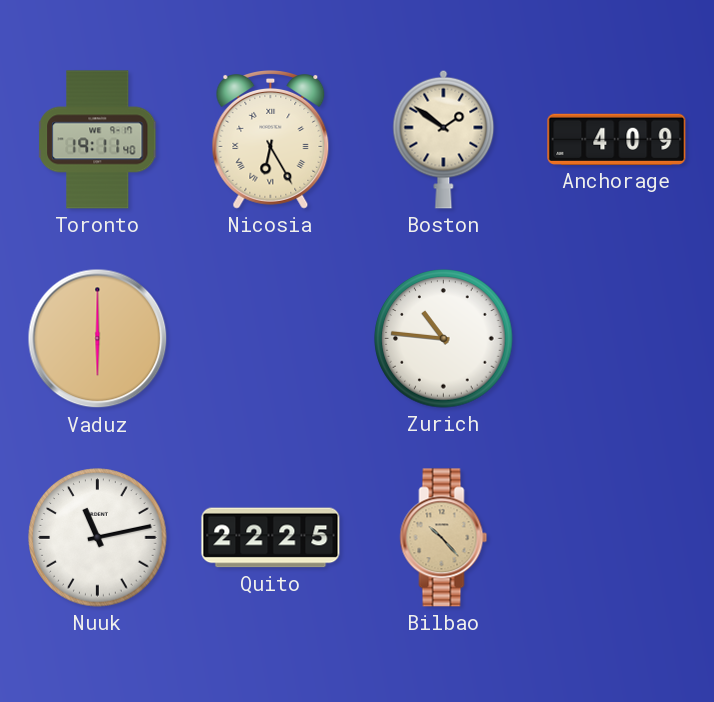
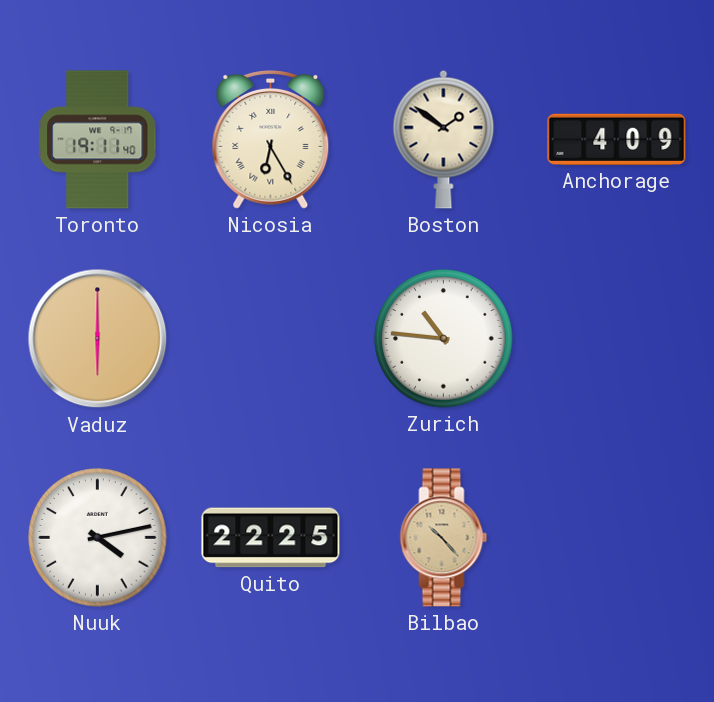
Nuuk: 11:13 -> 4:13 (98, 538)
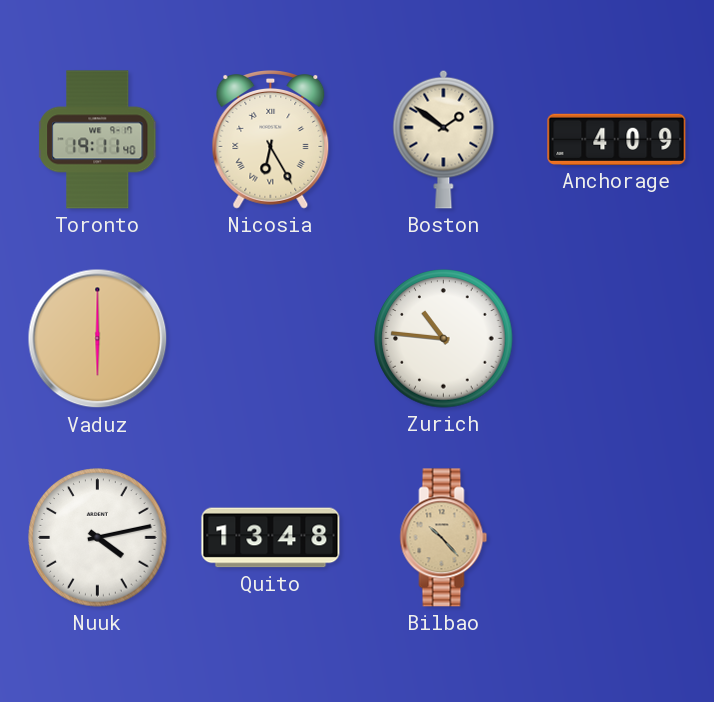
Quito: 22:25 -> 13:48 (271, 538)
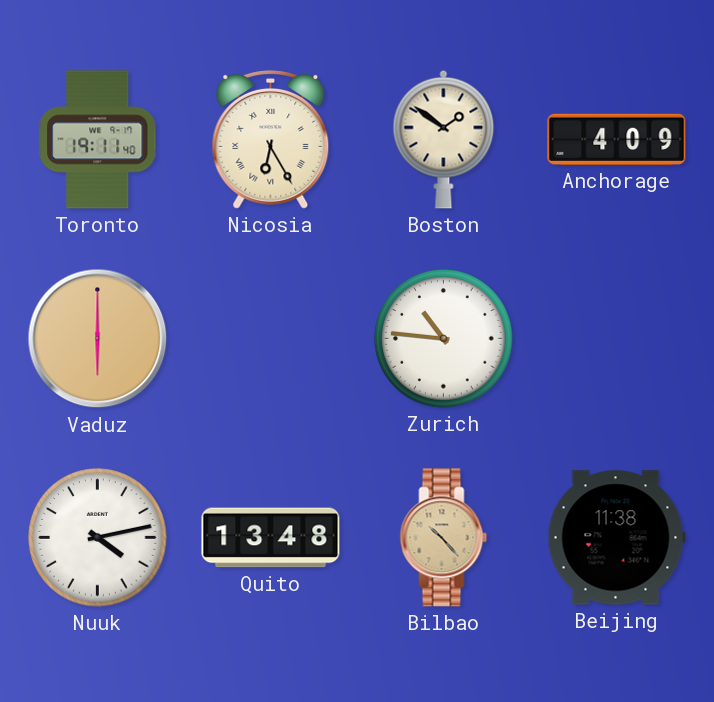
Beijing: none -> 11:38 (616, 538)
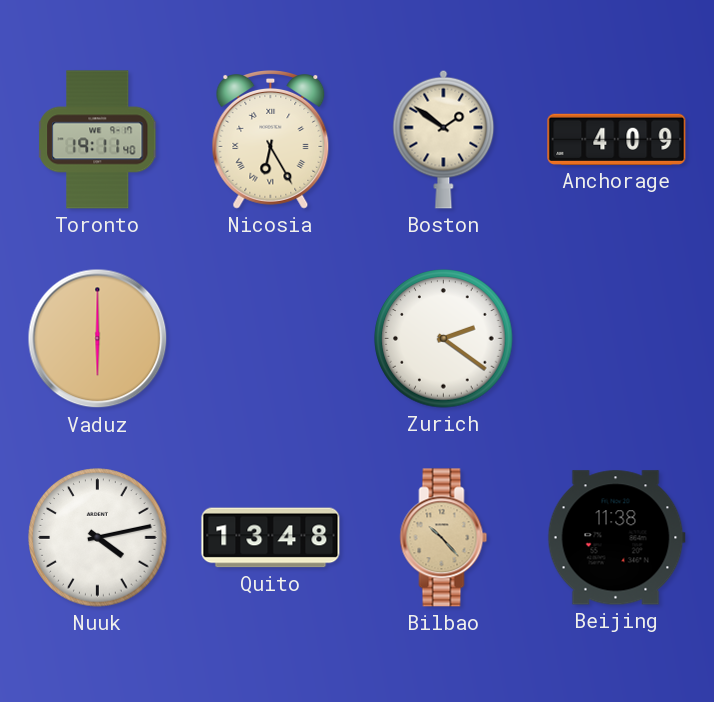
Zurich: 10:46 -> 2:21 (444, 339)
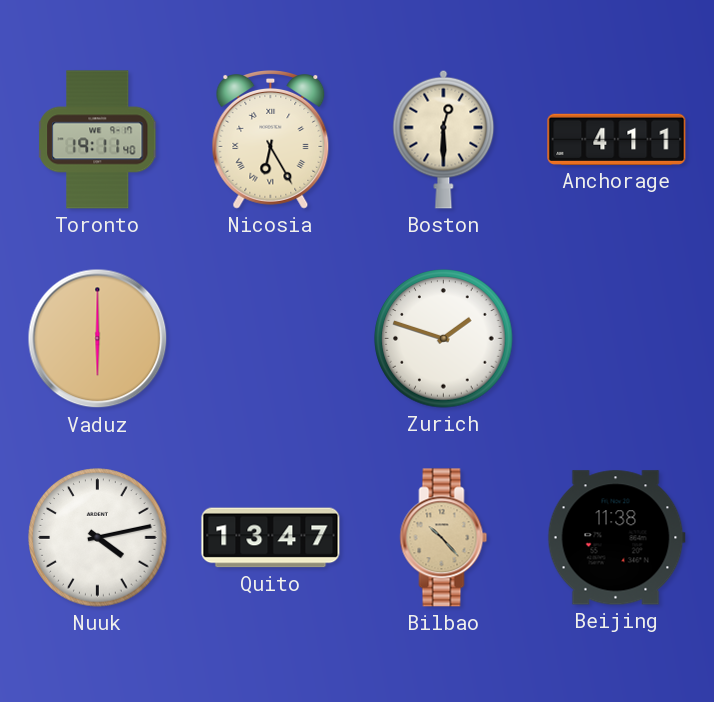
Boston: 1:51 -> 12:30 (444, 139)
Anchorage: 4:09 -> 4:11 (617, 139)
Zurich: 2:21 -> 1:48 (444, 339)
Quito: 13:48 -> 13:47 (271, 538)
